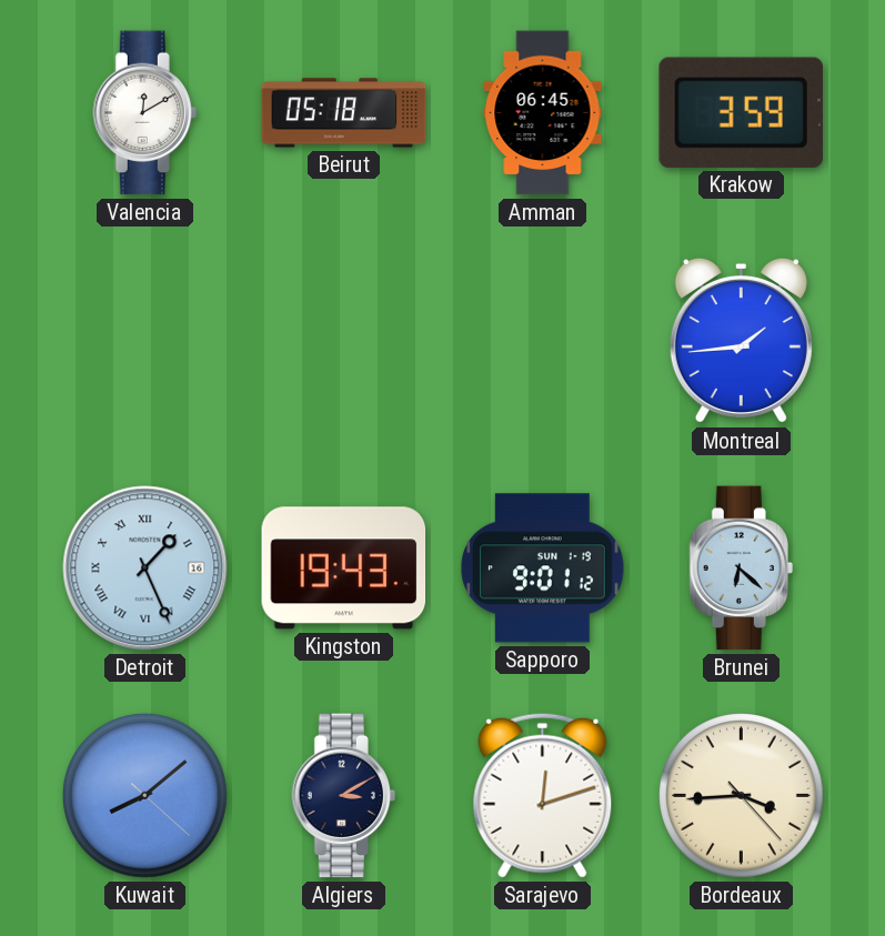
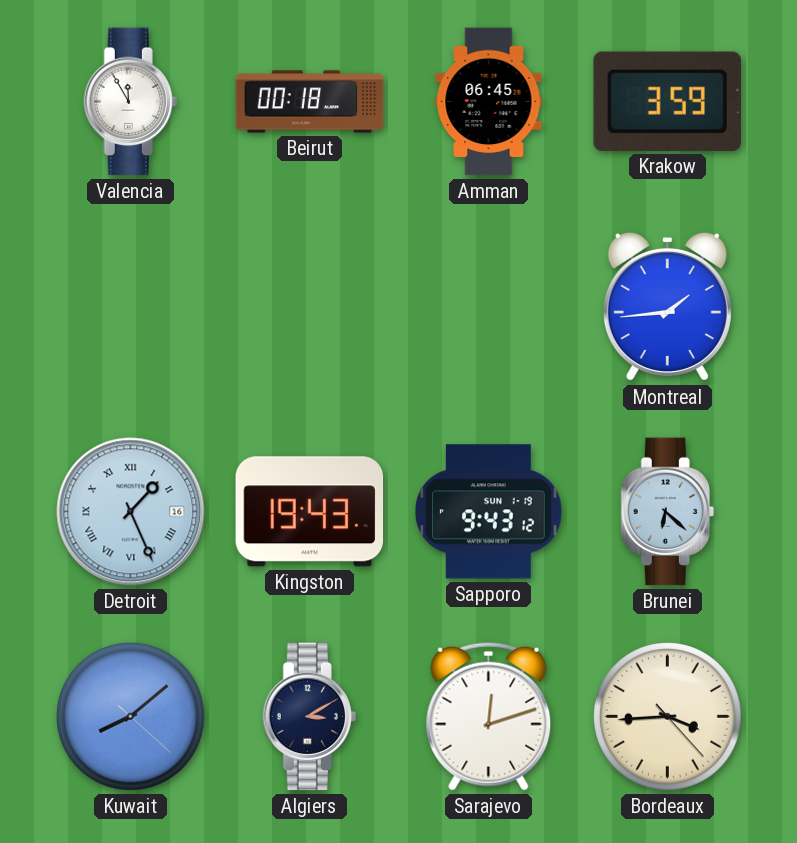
Valencia: 12:10 -> 11:55 (130, 102)
Beirut: 05:18 -> 00:18 (310, 102)
Sapporo: 9:01 -> 9:43 (489, 512)
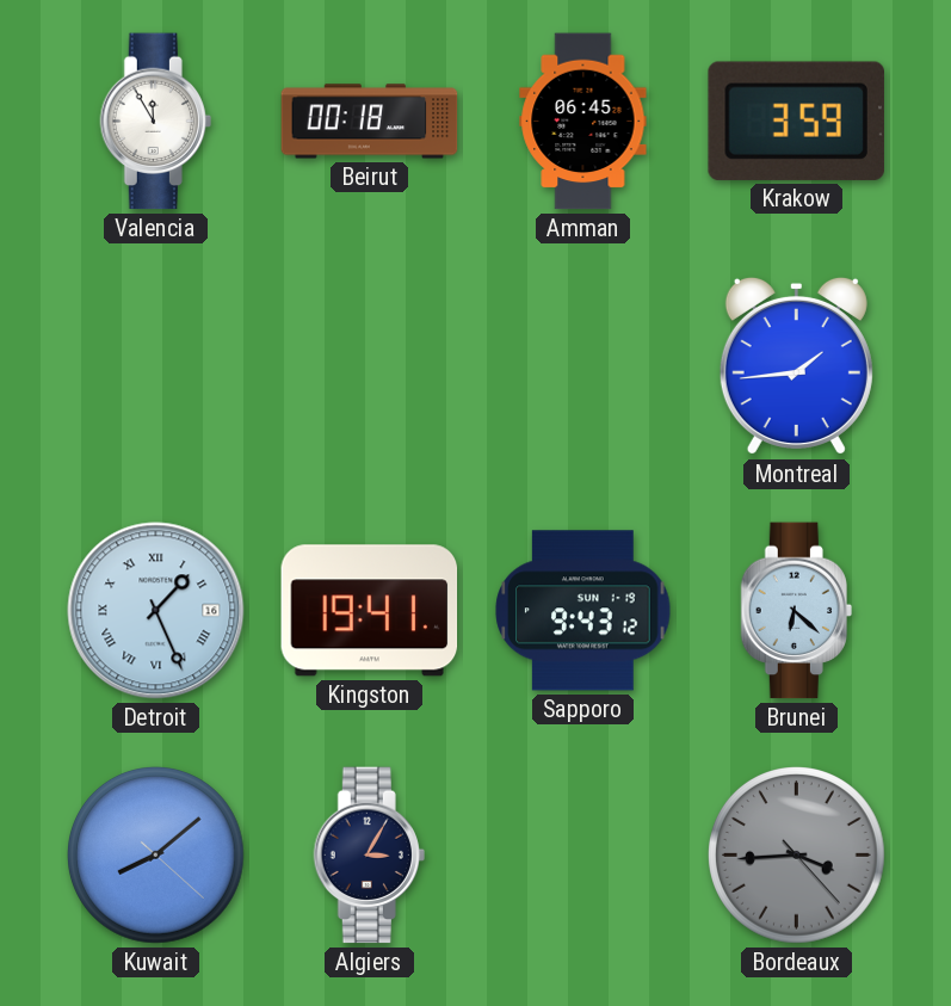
Kingston: 19:43 -> 19:41 (370, 611)
Algiers: 3:10 -> 3:05 (369, 856)
Sarajevo: 12:12 -> none (489, 716)
Bordeaux dial: cream -> grey (797, 856)
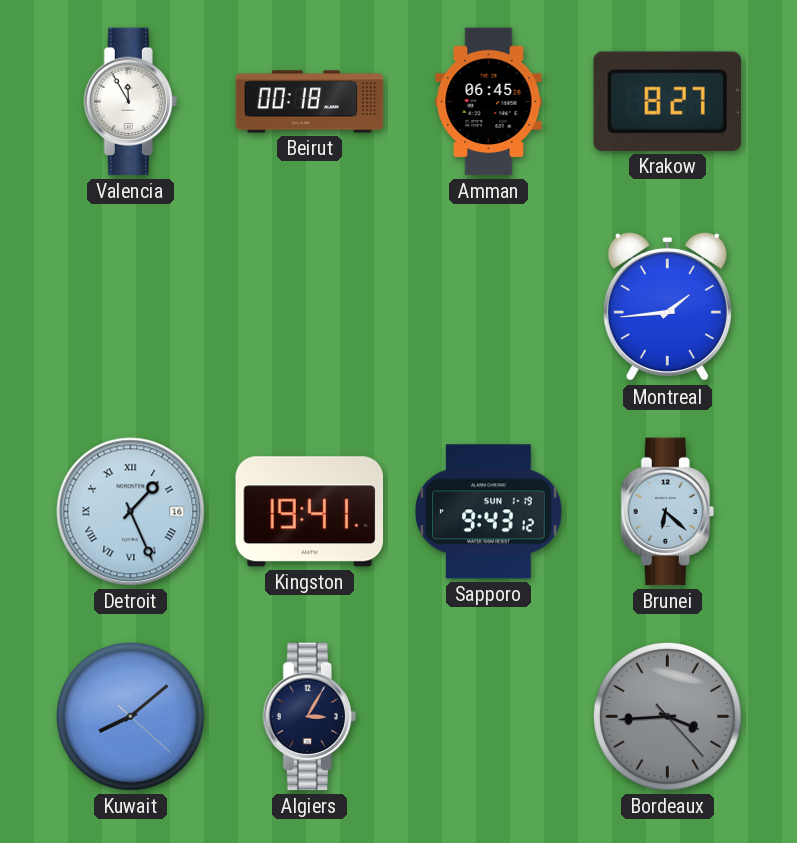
Krakow: 3:59 -> 8:27 (667, 101)
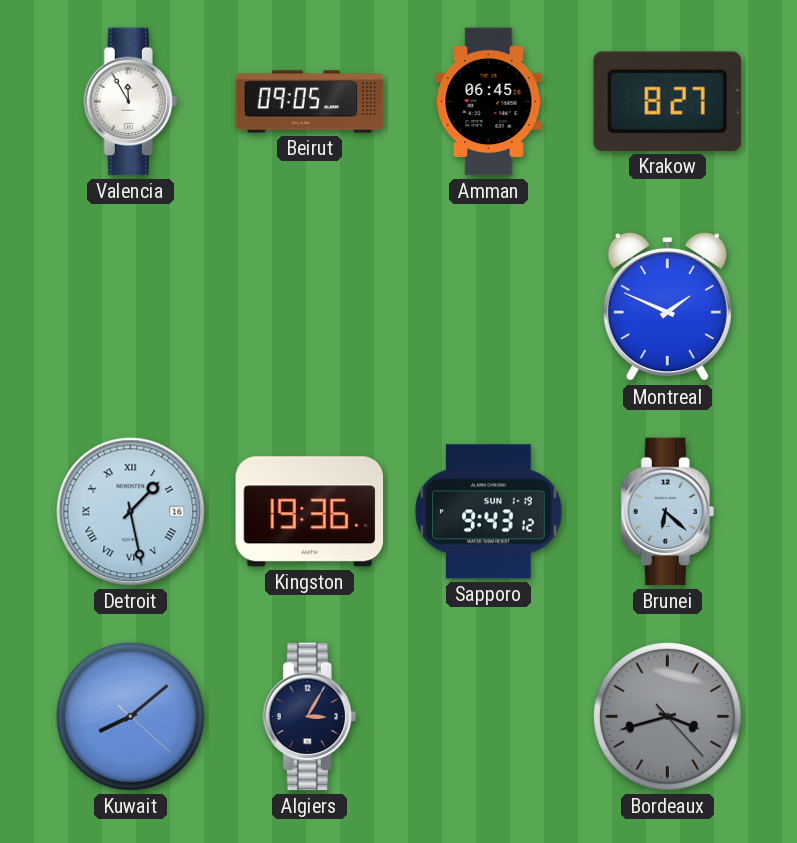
Beirut: 00:18 -> 09:05 (310, 102)
Montreal: 1:44 -> 1:49 (667, 307)
Detroit: 1:26 -> 1:28 (131, 512)
Kingston: 19:41 -> 19:36 (310, 512)
Bordeaux: 3:44 -> 3:42 (668, 717)
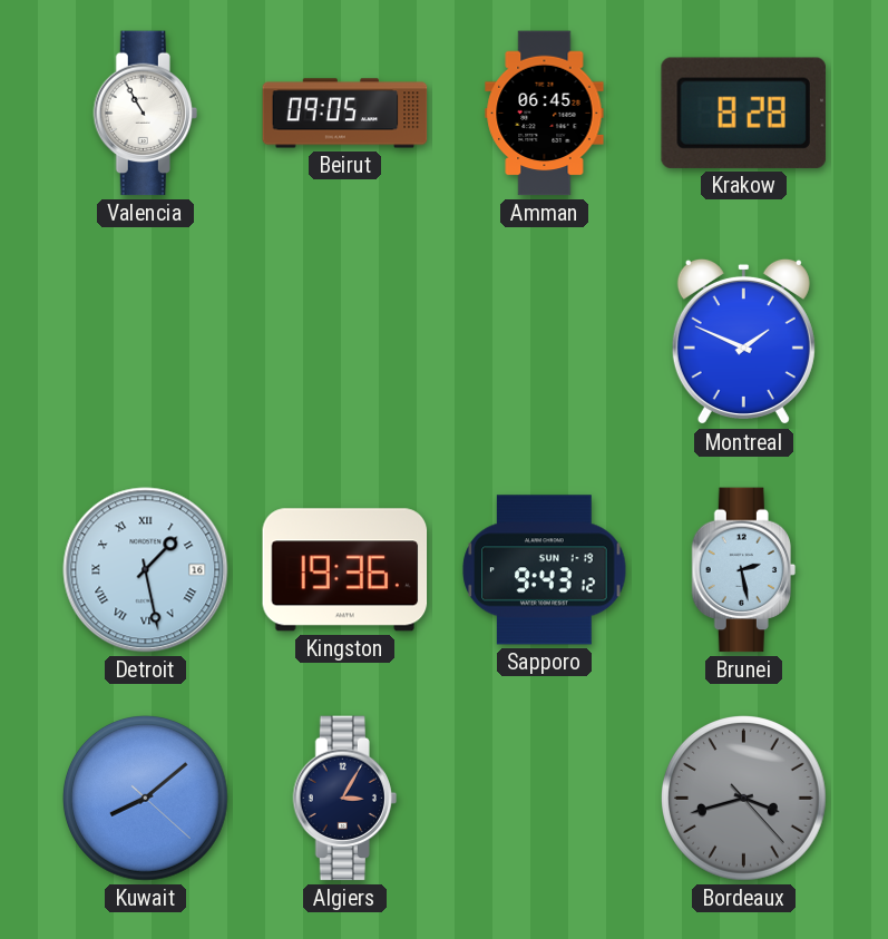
Valencia: 11:55 -> 10:55 (145, 114)
Krakow: 8:27 -> 8:28 (743, 113)
Brunei: 6:22 -> 2:28 (743, 570)
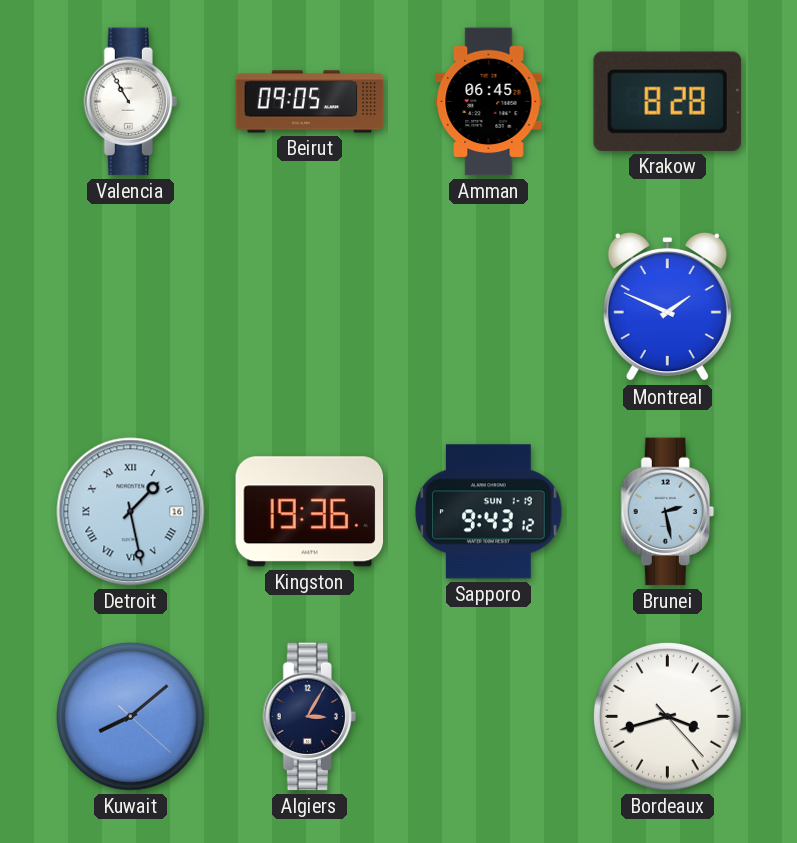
Bordeaux dial: grey -> white (668, 717)
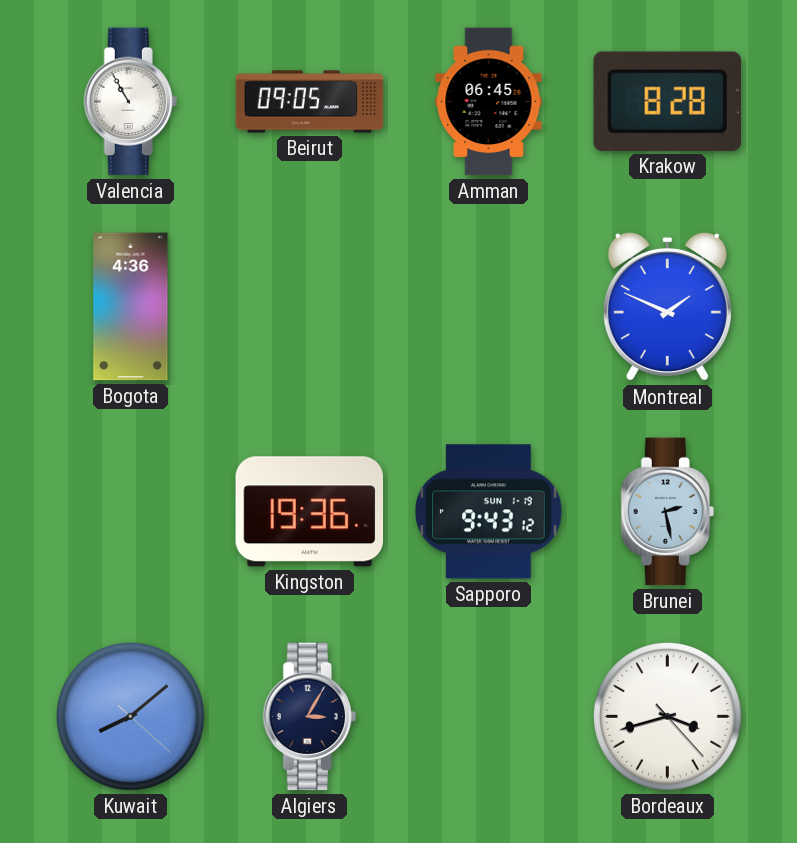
Bogota: none -> 4:36 (131, 307)
Detroit: 1:28 -> none (131, 512)
